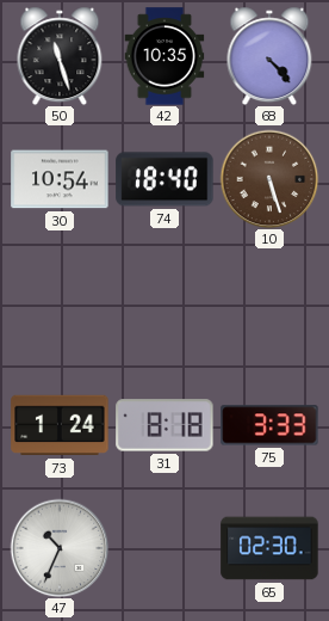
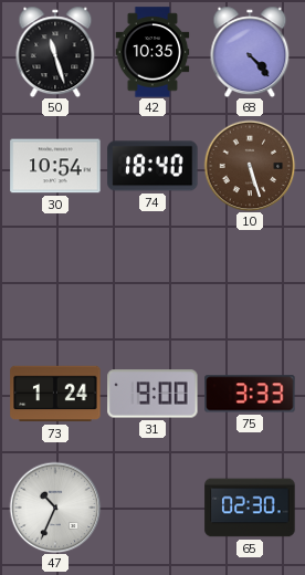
31: 8:18 -> 9:00 (152, 394)
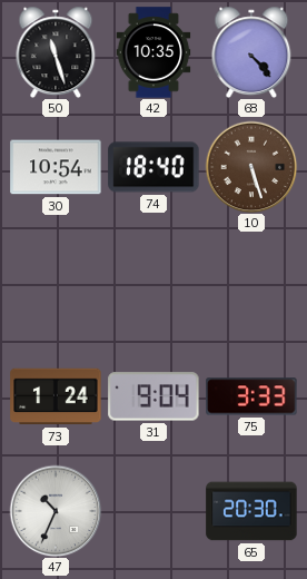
31: 9:00 -> 9:04 (153, 396)
65: 02:30 -> 20:30 (251, 511)
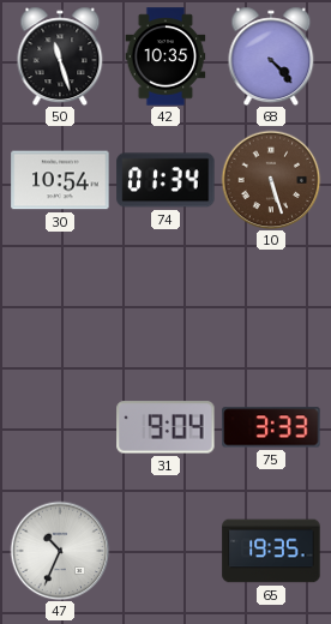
74: 18:40 -> 01:34 (165, 180)
73: 1:24 -> none (56, 396)
65: 20:30 -> 19:35 (271, 551)
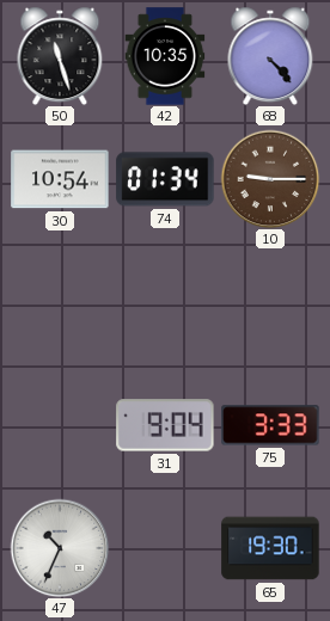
10: 5:27 -> 9:15 (270, 179)
65: 19:35 -> 19:30 (270, 548)
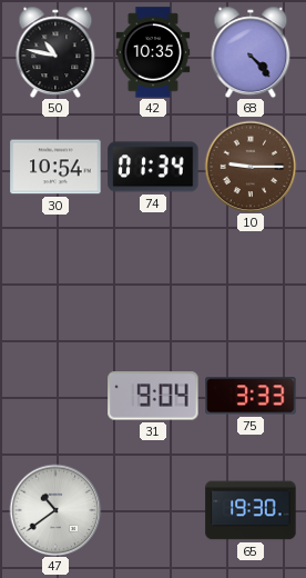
50: 11:27 -> 10:47 (55, 52)
47: 10:34 -> 10:39 (55, 510)
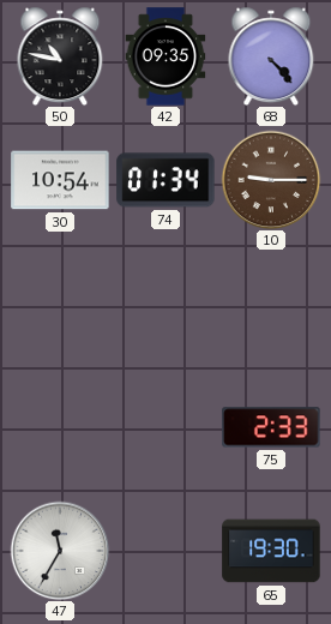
42: 10:35 -> 09:35 (165, 56)
31: 9:04 -> none (153, 396)
75: 3:33 -> 2:33 (271, 427)
47: 10:39 -> 11:35 (60, 551)
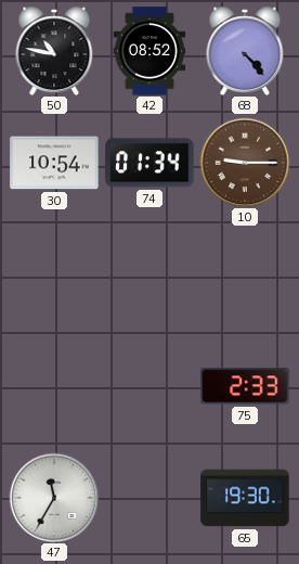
42: 09:35 -> 08:52 (149, 51)
